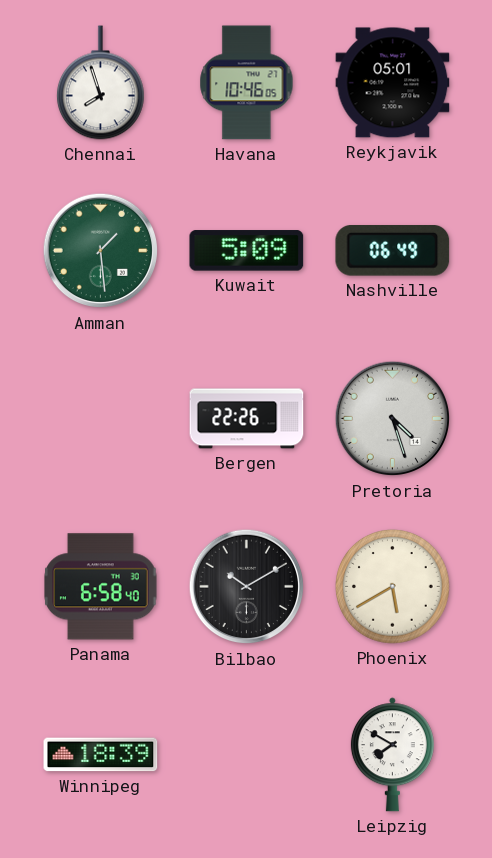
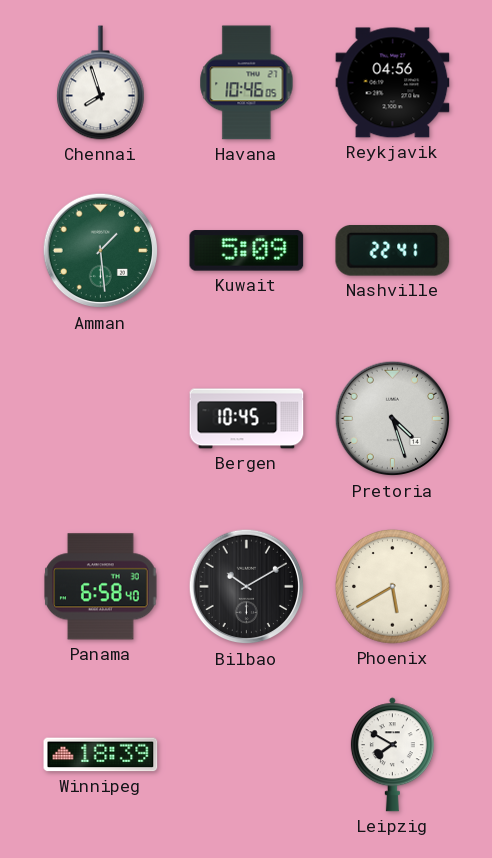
Reykjavik: 05:01 -> 04:56 (393, 83)
Nashville: 06:49 -> 22:41 (393, 251)
Bergen: 22:26 -> 10:45 (247, 419)
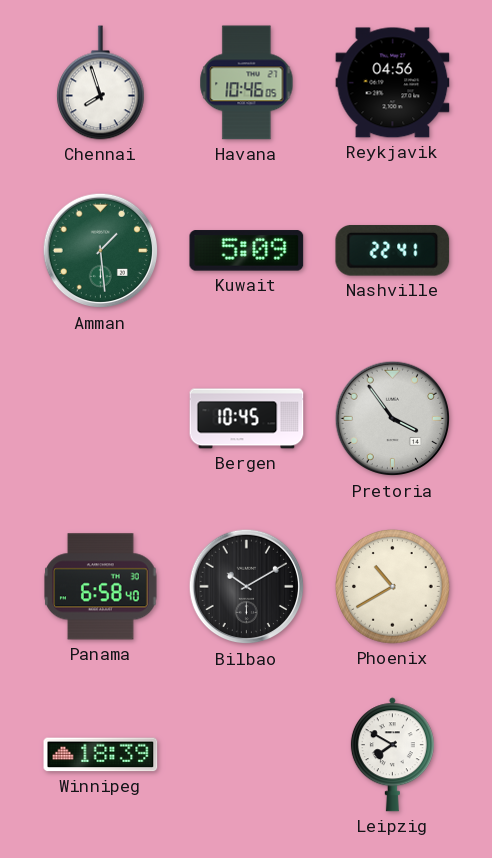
Pretoria: 4:27 -> 3:54 (393, 419)
Phoenix: 5:40 -> 10:40 (393, 587)
